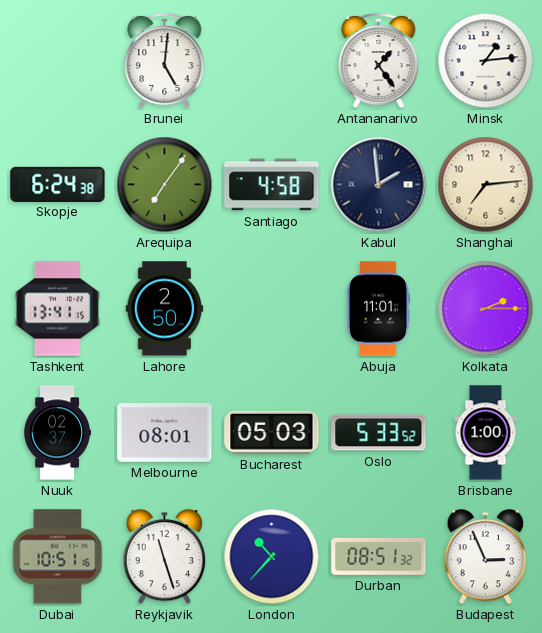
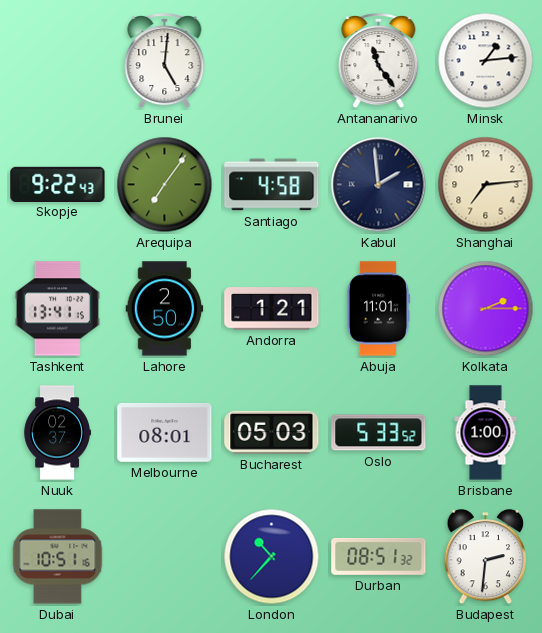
Antananarivo: 1:24 -> 11:24 (379, 62)
Skopje: 6:24 -> 9:22 (58, 184)
Andorra: none -> 1:21 (272, 309)
Reykjavik: 11:27 -> none (165, 557)
Budapest: 2:56 -> 2:31 (486, 557)
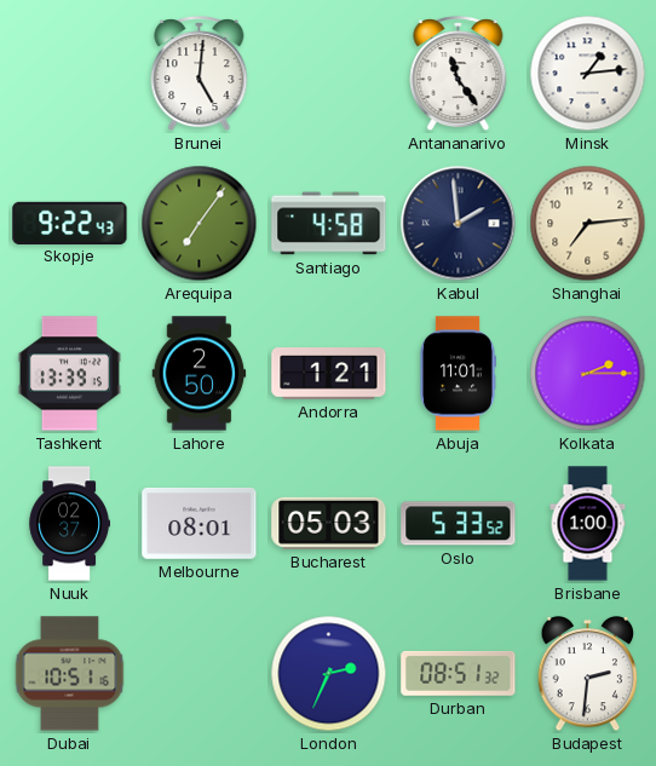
Tashkent: 13:41 -> 13:39 (69, 374)
London: 10:37 -> 2:34 (329, 674)
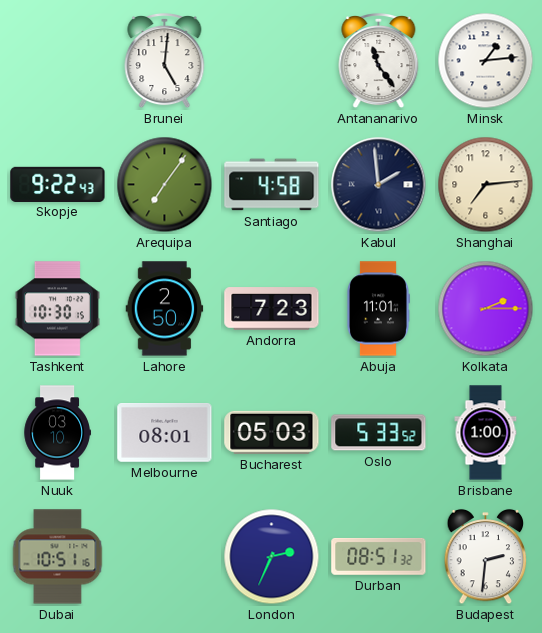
Tashkent: 13:39 -> 10:30 (57, 309)
Andorra: 1:21 -> 7:23 (272, 309)
Nuuk: 02:37 -> 03:10 (57, 433)
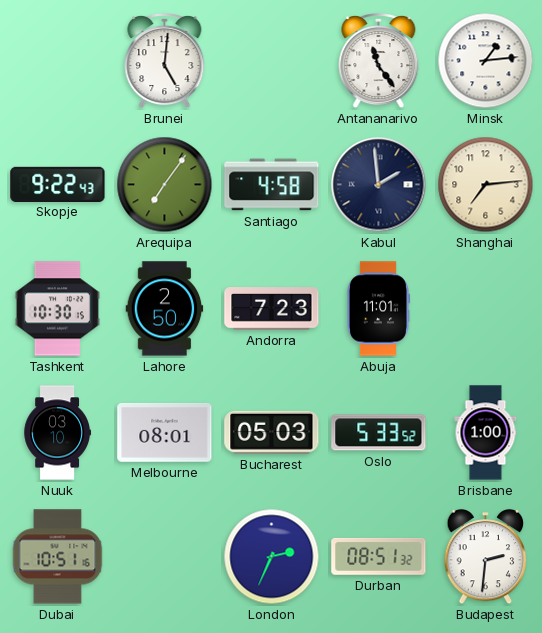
Kolkata: 2:15 -> none (486, 309)
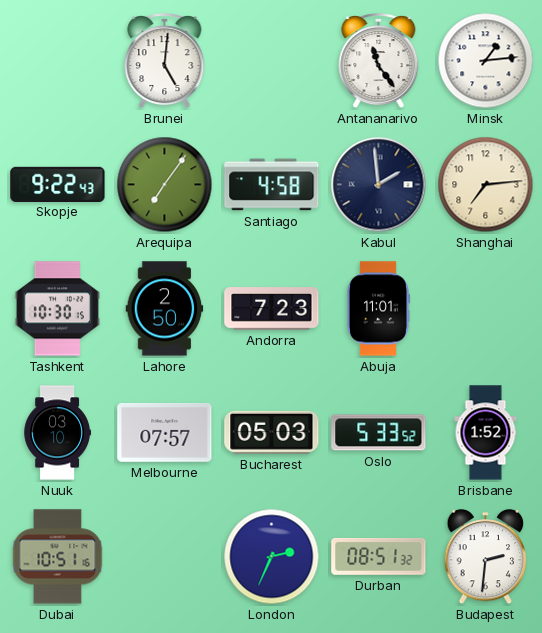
Melbourne: 08:01 -> 07:57 (165, 433)
Brisbane: 1:00 -> 1:52 (486, 433)
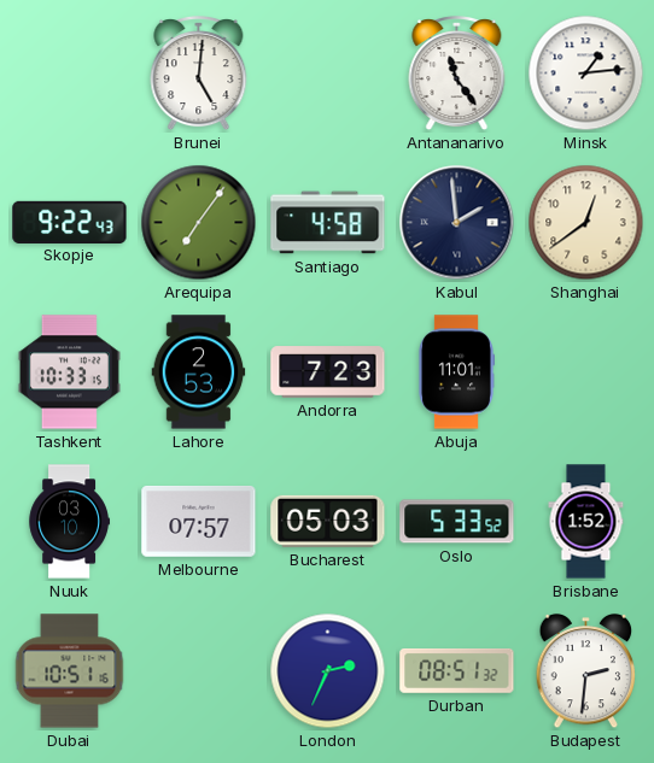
Shanghai: 7:14 -> 12:39 (586, 223)
Tashkent: 10:30 -> 10:33 (69, 372)
Lahore: 2:50 -> 2:53 (199, 372)
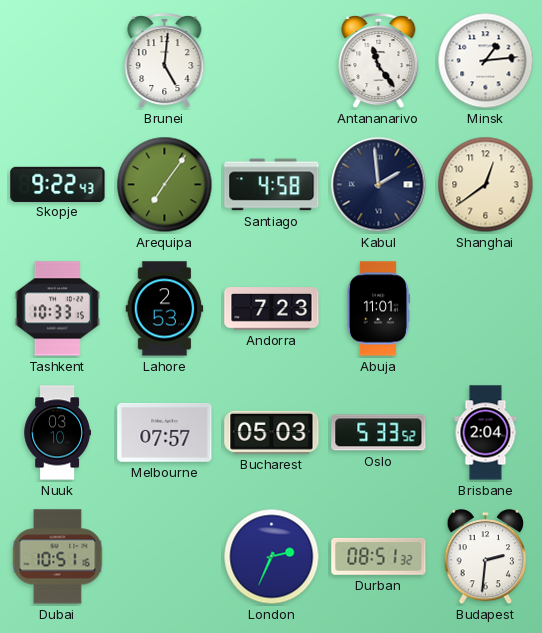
Brisbane: 1:52 -> 2:04 (486, 433)
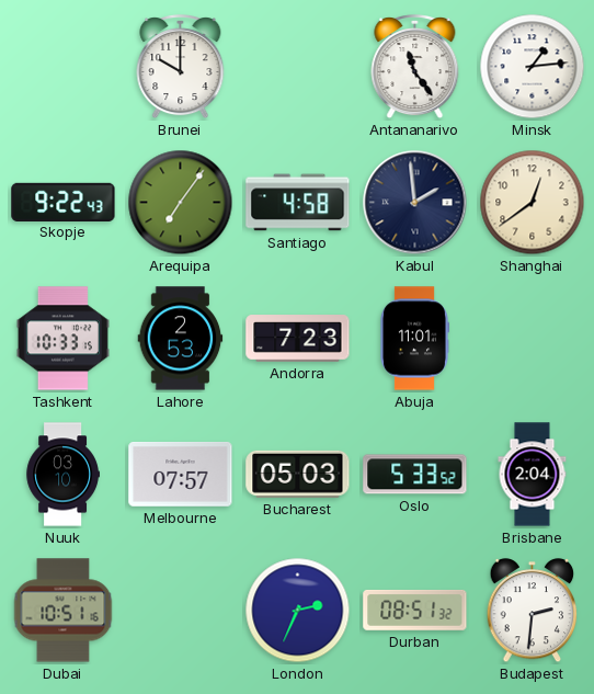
Brunei: 5:01 -> 10:00 (181, 68)
